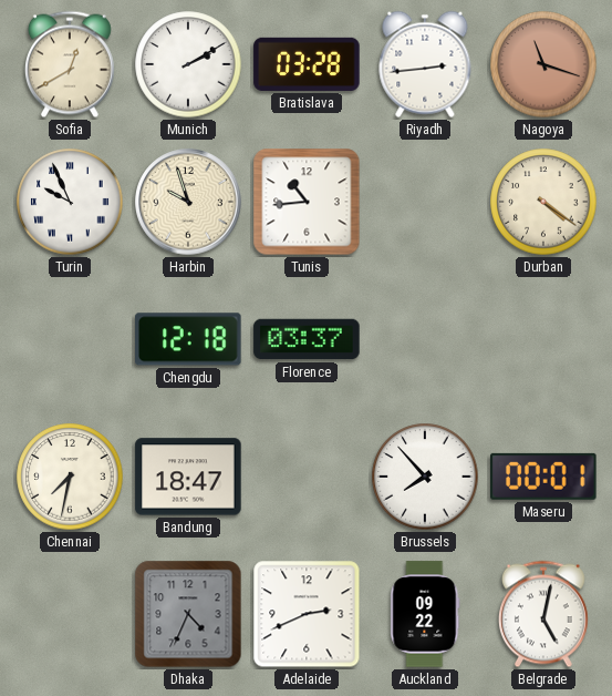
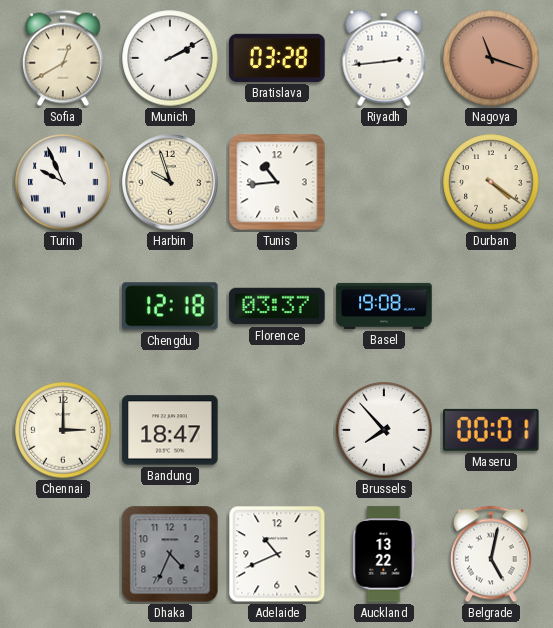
Basel: none -> 19:08 (384, 306)
Chennai: 7:32 -> 3:00 (63, 430)
Adelaide: 2:41 -> 10:41 (277, 554)
Auckland: 09:22 -> 13:22 (384, 554)
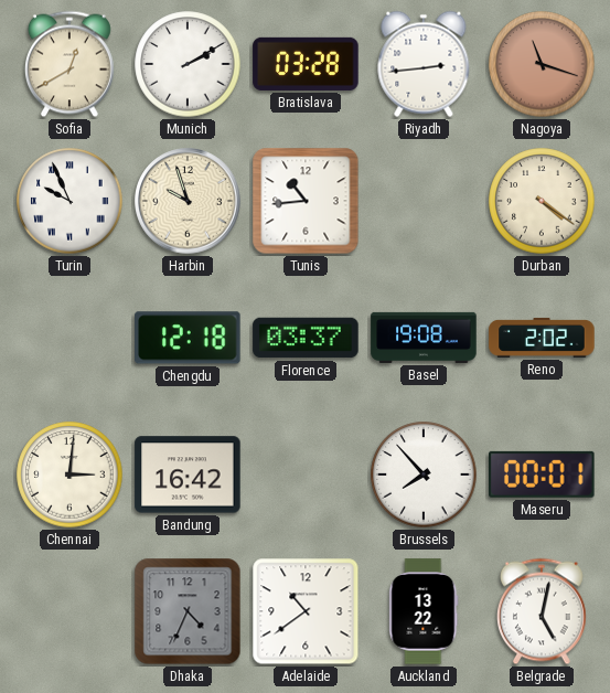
Reno: none -> 2:02 (542, 338)
Chennai: 3:00 -> 3:01 (69, 475)
Bandung: 18:47 -> 16:42 (188, 475)
Adelaide: 10:41 -> 10:39 (306, 611)
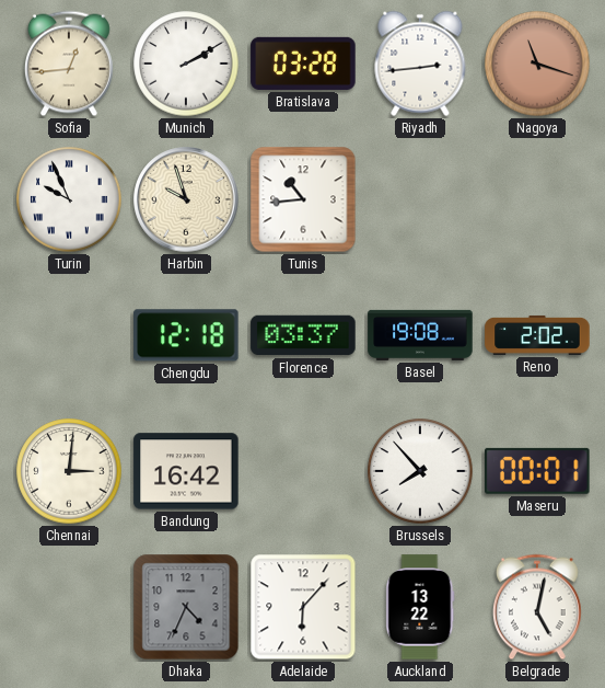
Sofia: 12:40 -> 12:44 (69, 64)
Durban: 4:21 -> none (542, 201)
Adelaide: 10:39 -> 6:07 (303, 607)
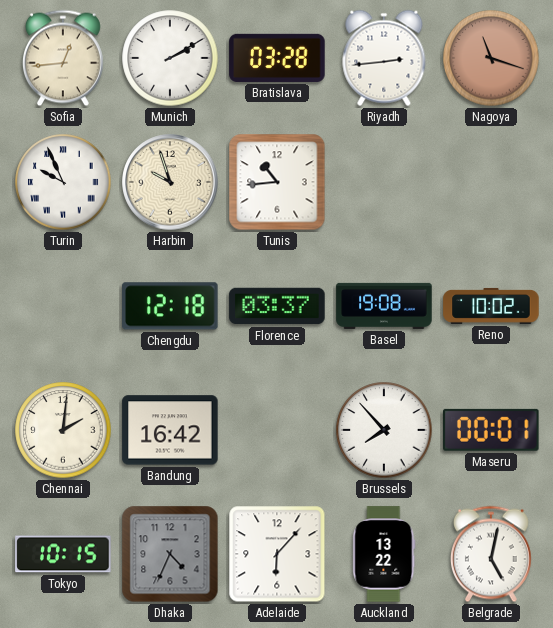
Reno: 2:02 -> 10:02 (491, 306)
Chennai: 3:01 -> 2:01 (63, 430)
Tokyo: none -> 10:15 (63, 554)
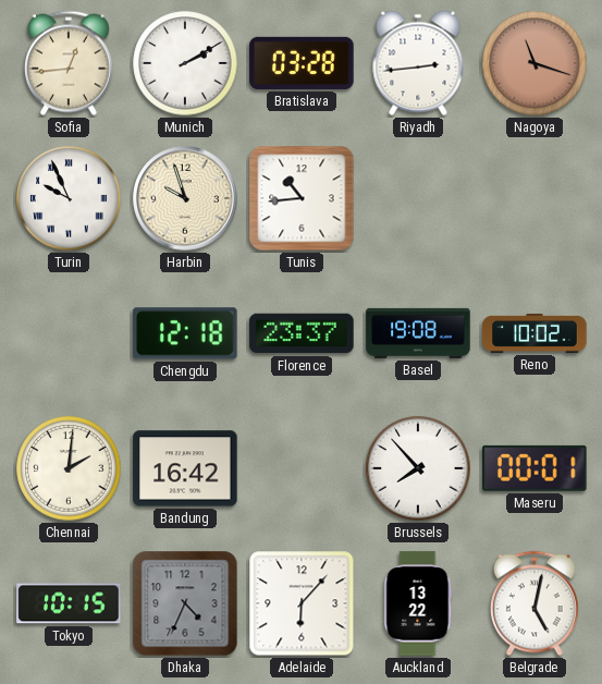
Florence: 03:37 -> 23:37 (302, 333)
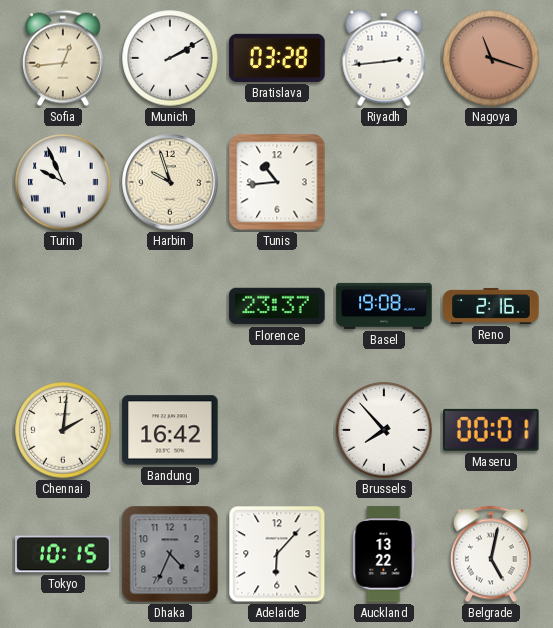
Chengdu: 12:18 -> none (185, 333)
Reno: 10:02 -> 2:16 (491, 306)
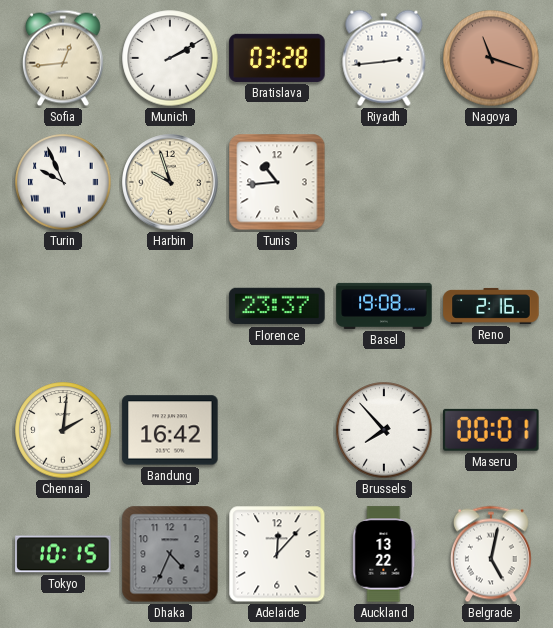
Adelaide: 6:07 -> 12:07 (277, 554)
